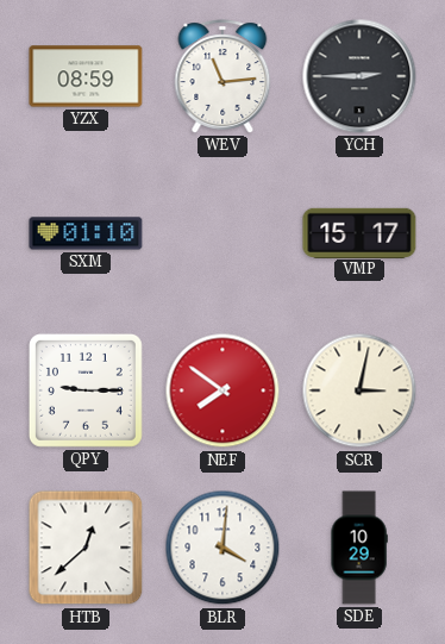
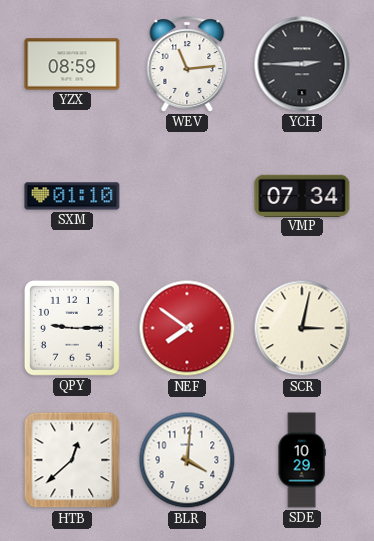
VMP: 15:17 -> 07:34 (302, 195)
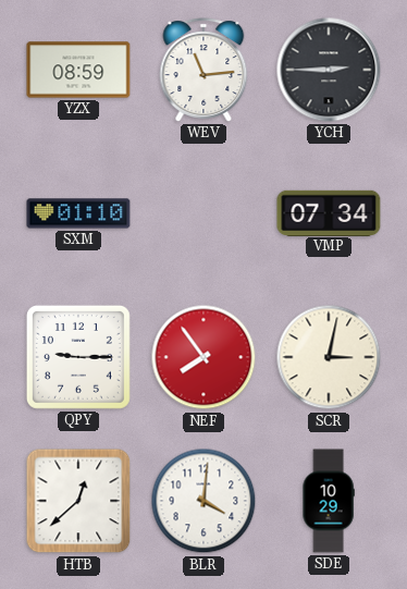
NEF: 7:51 -> 7:54 (203, 357)
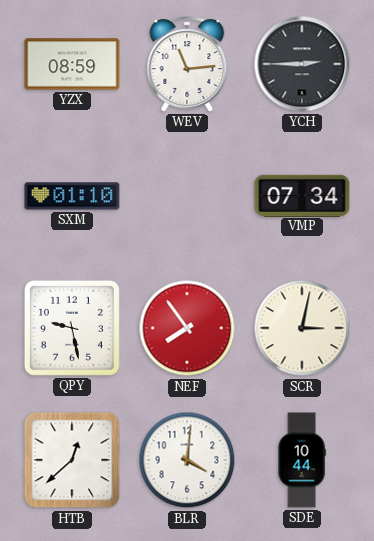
QPY: 9:15 -> 9:28 (72, 328)
SDE: 10:29 -> 10:44 (302, 460)
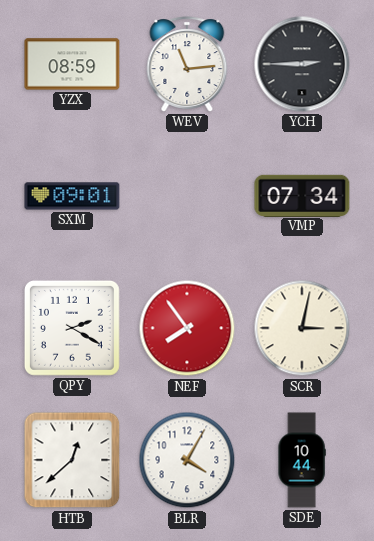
SXM: 01:10 -> 09:01 (72, 196)
QPY: 9:28 -> 2:20 (72, 328)
BLR: 4:01 -> 4:05 (187, 460)
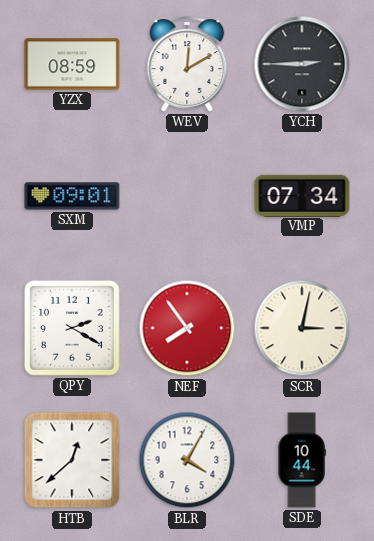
WEV: 11:14 -> 12:10 (187, 64)
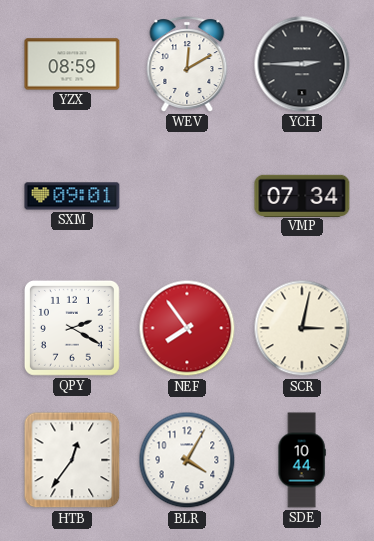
HTB: 12:38 -> 12:36 (72, 460)
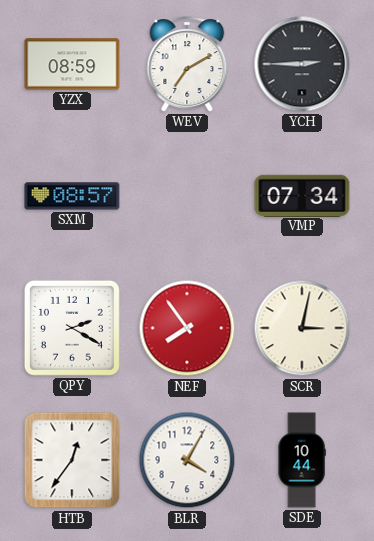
WEV: 12:10 -> 7:10 (187, 64)
SXM: 09:01 -> 08:57 (72, 196)
